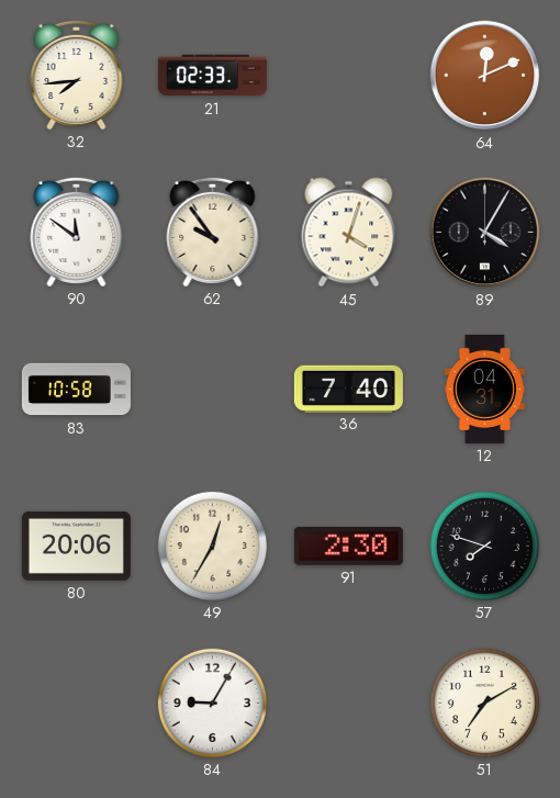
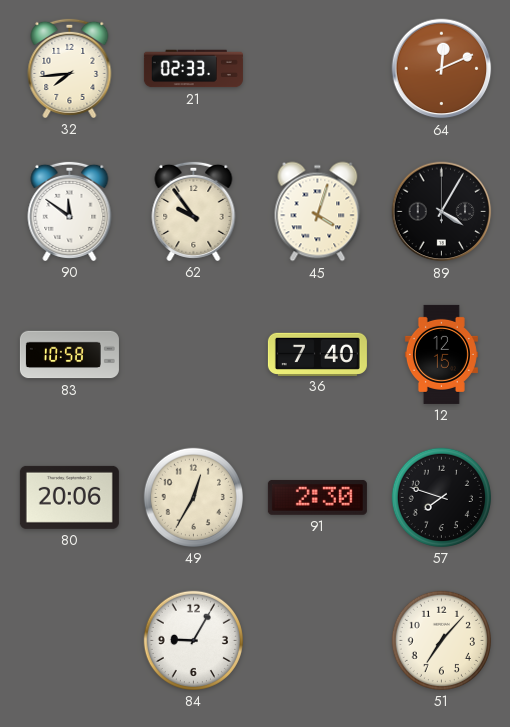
12: 04:31 -> 12:15 (441, 354)
51: 7:10 -> 7:07 (441, 640)
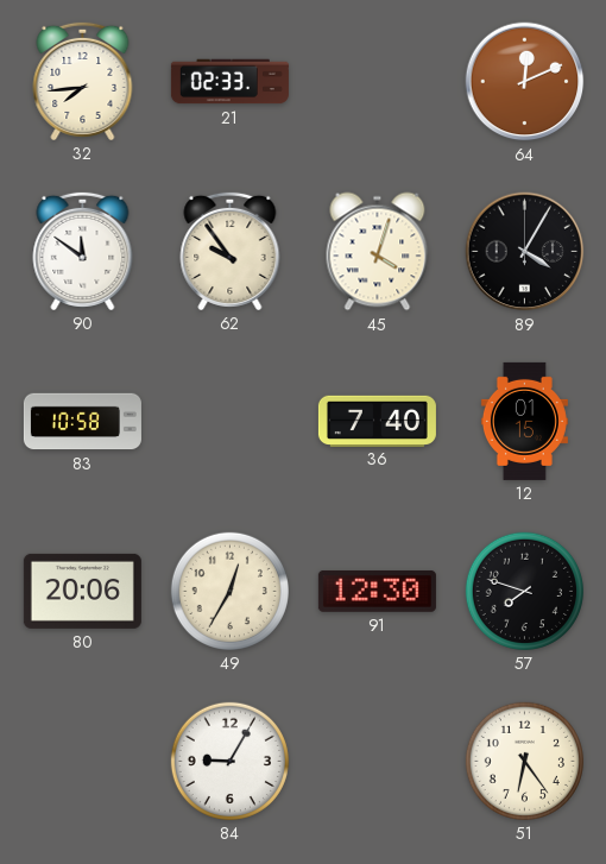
12: 12:15 -> 01:15 (524, 421)
91: 2:30 -> 12:30 (377, 592)
51: 7:07 -> 6:24 (524, 761)
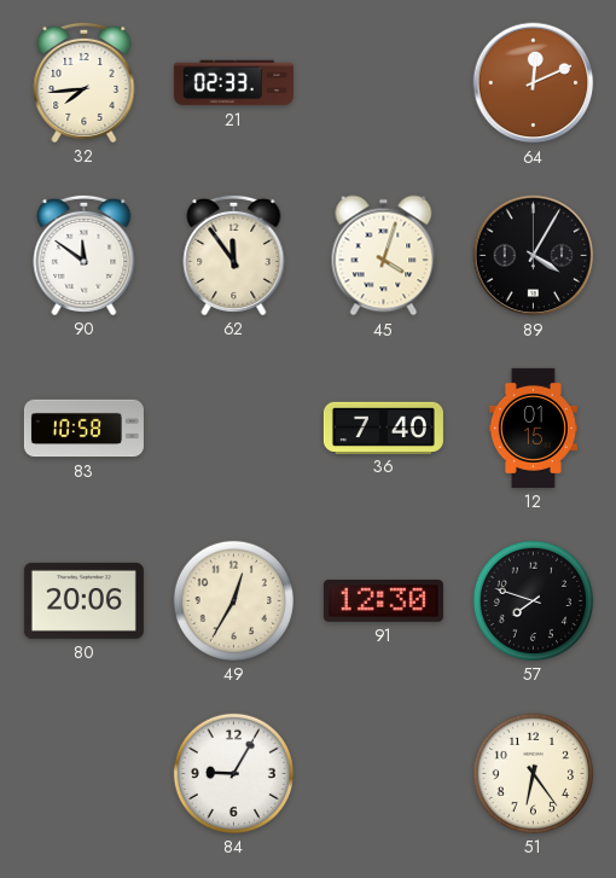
62: 9:54 -> 11:54 (234, 255)
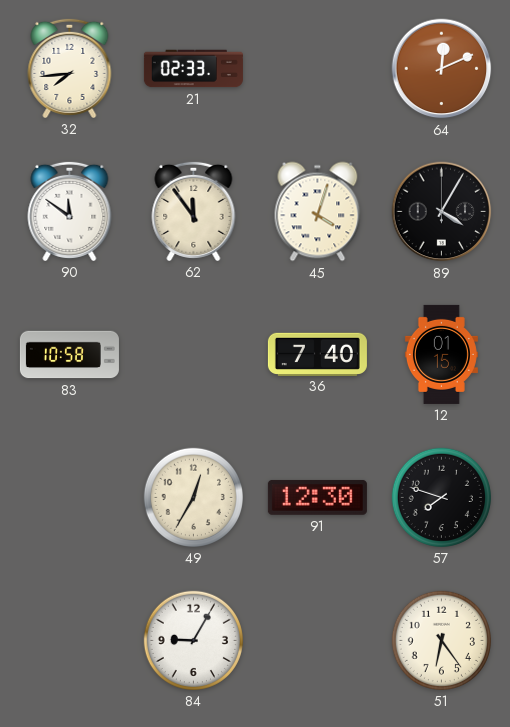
80: 20:06 -> none (83, 600)
